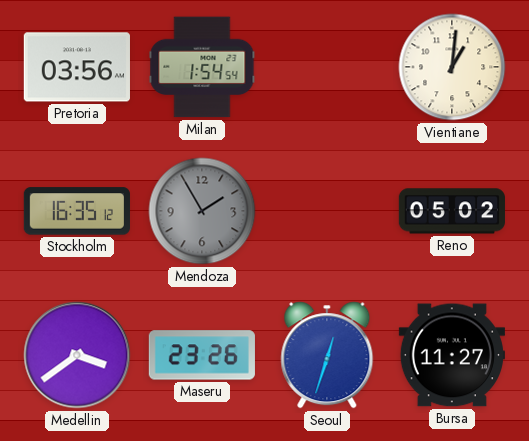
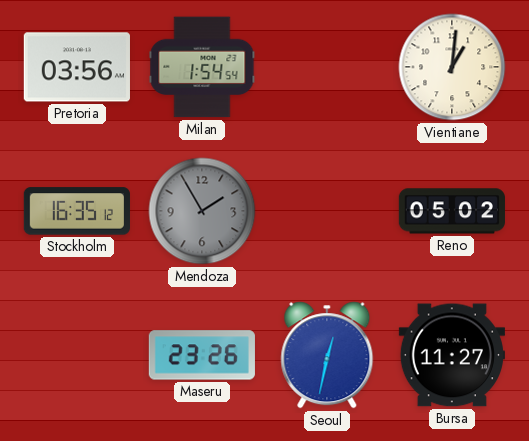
Medellin: 3:39 -> none (77, 355)
Seoul: 12:33 -> 12:32 (327, 355)
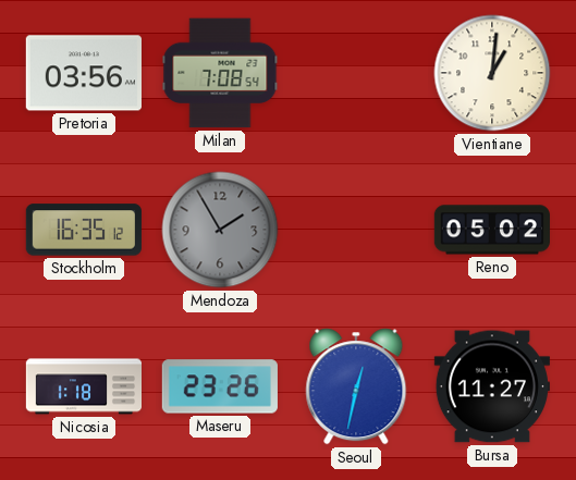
Milan: 1:54 -> 7:08 (220, 73)
Nicosia: none -> 1:18 (83, 386)
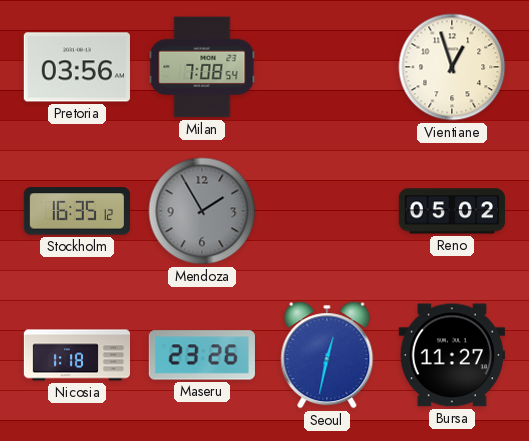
Vientiane: 1:01 -> 12:57 (452, 67)
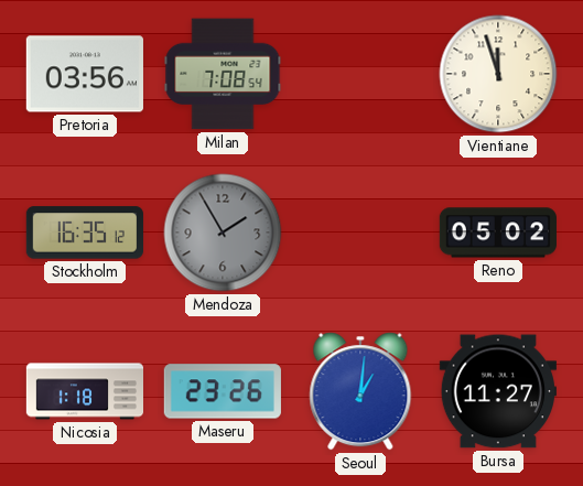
Vientiane: 12:57 -> 11:57 (498, 74)
Seoul: 12:32 -> 1:01 (360, 391)
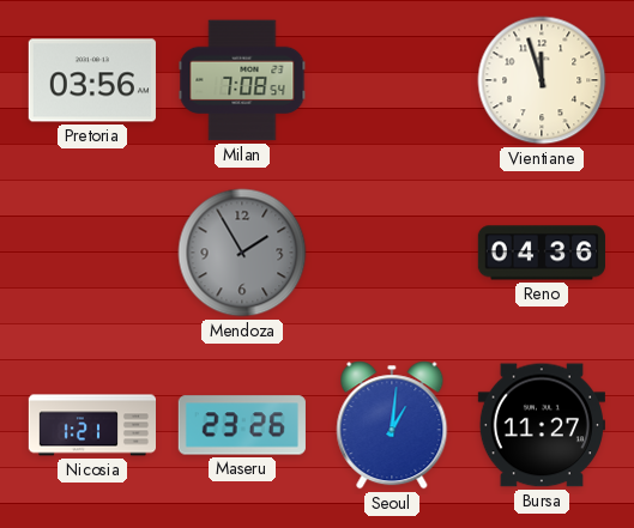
Stockholm: 16:35 -> none (85, 233)
Reno: 05:02 -> 04:36 (542, 253)
Nicosia: 1:18 -> 1:21 (91, 425)
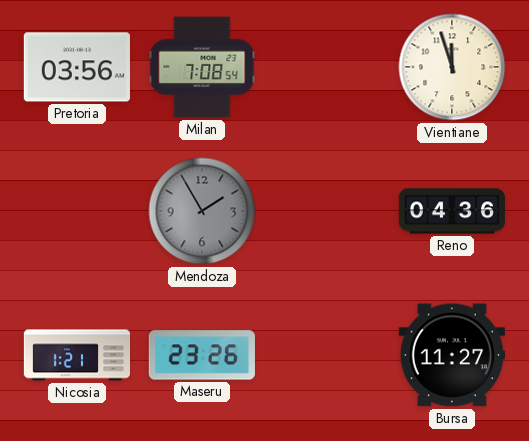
Seoul: 1:01 -> none (392, 425)
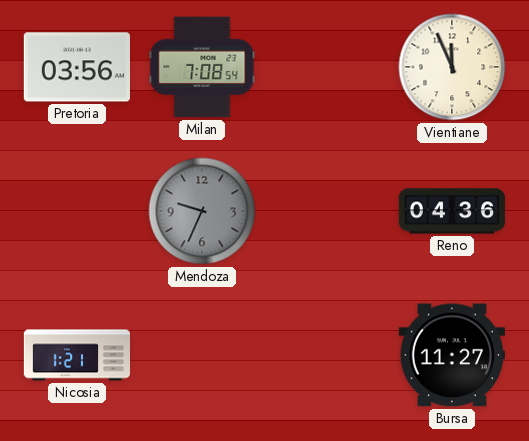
Vientiane: 11:57 -> 11:56 (452, 67)
Mendoza: 1:55 -> 9:34 (202, 211)
Maseru: 23:26 -> none (202, 355)
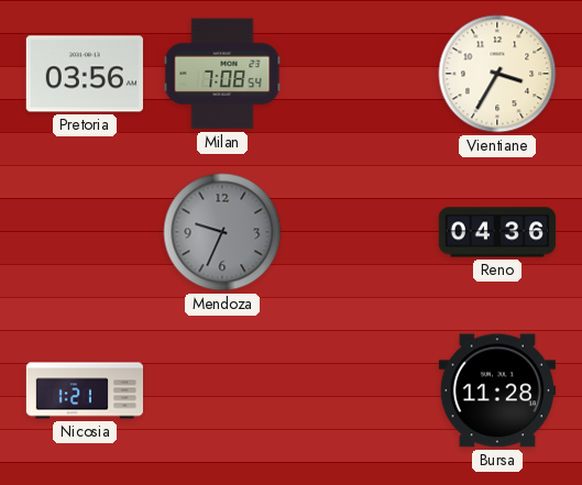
Vientiane: 11:56 -> 3:35 (497, 74)
Bursa: 11:27 -> 11:28 (497, 390)
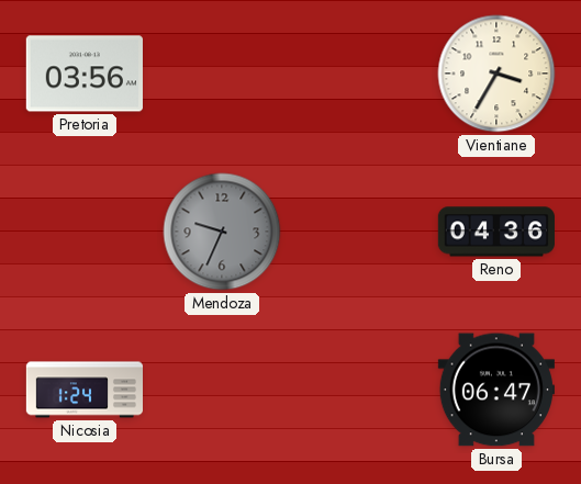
Milan: 7:08 -> none (222, 74)
Nicosia: 1:21 -> 1:24 (83, 390)
Bursa: 11:28 -> 06:47 (496, 390)
